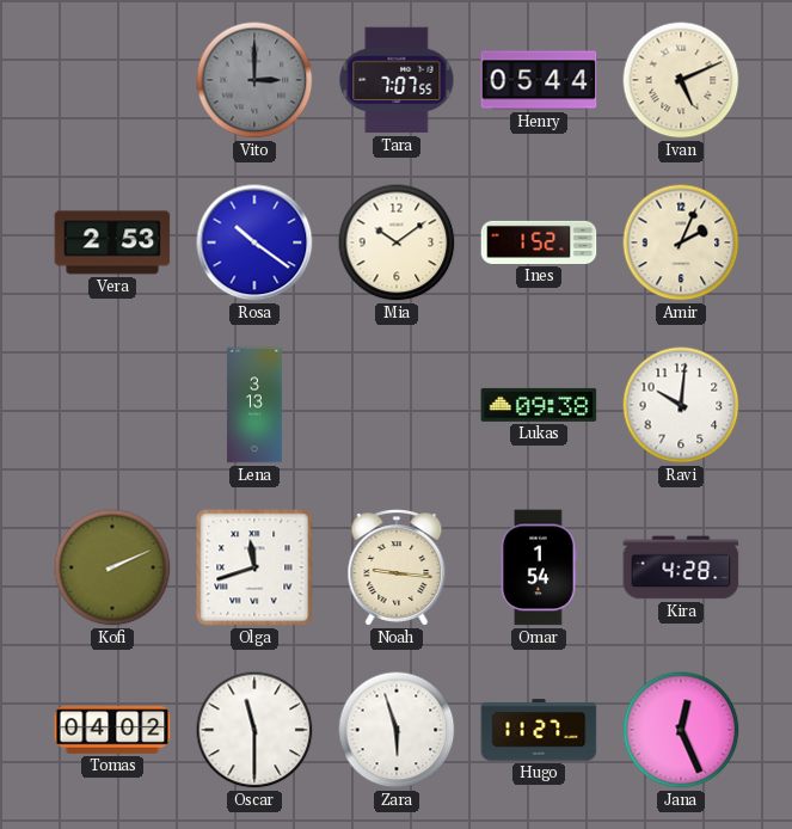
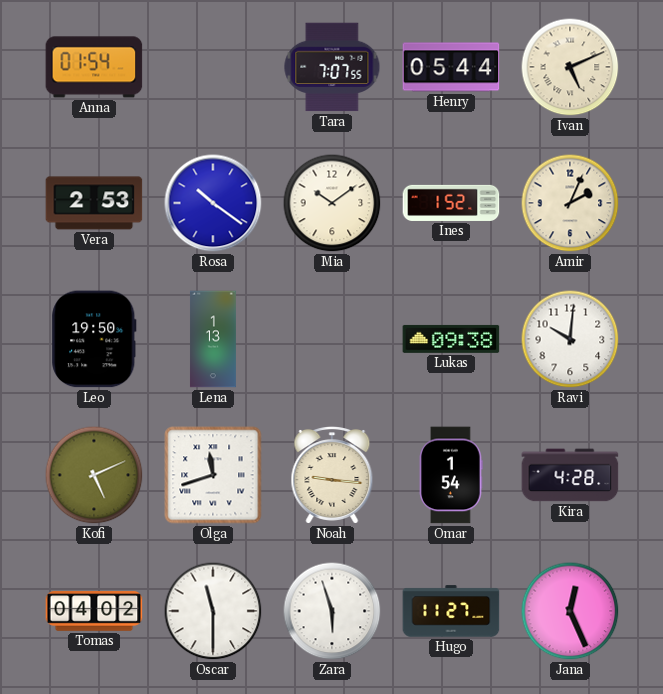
Anna: none -> 01:54 (94, 67)
Vito: 3:00 -> none (254, 80)
Leo: none -> 19:50 (94, 339)
Lena: 3:13 -> 1:13 (213, 339)
Kofi: 2:11 -> 5:11 (94, 475)
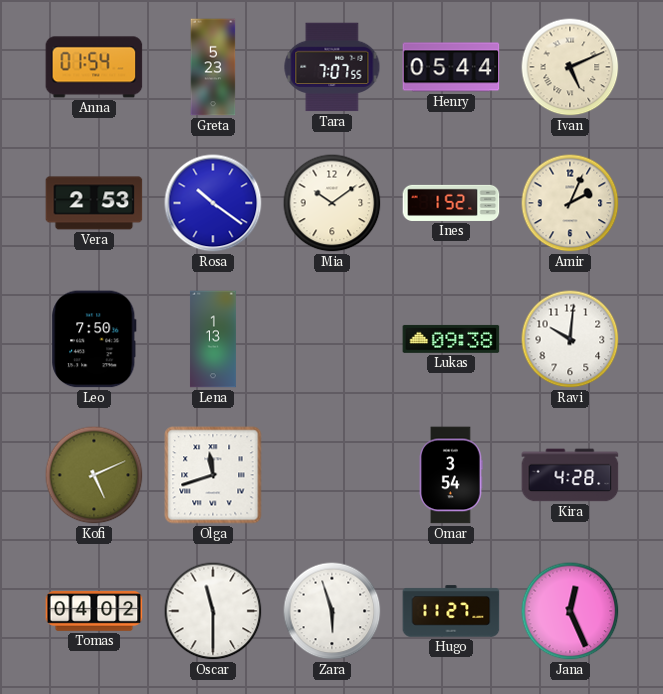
Greta: none -> 5:23 (213, 67)
Leo: 19:50 -> 7:50 (94, 339)
Noah: 9:16 -> none (332, 476)
Omar: 1:54 -> 3:54 (451, 475)
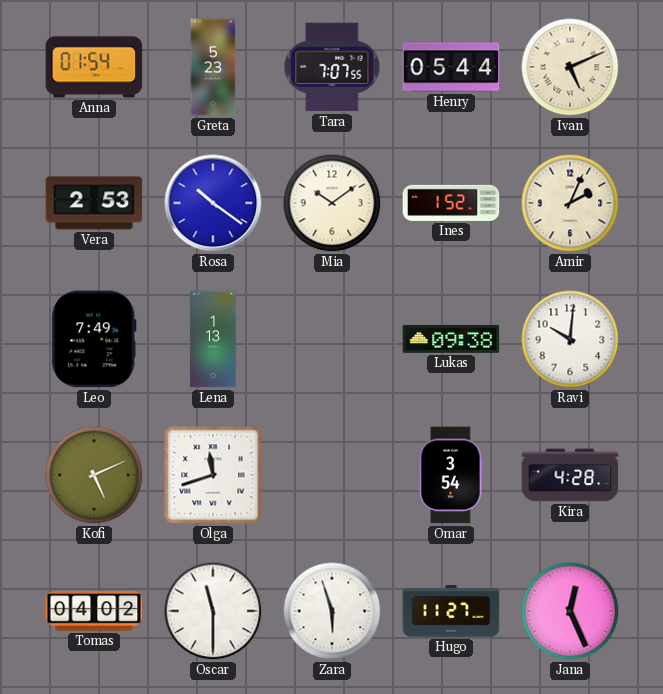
Leo: 7:50 -> 7:49 (94, 339)
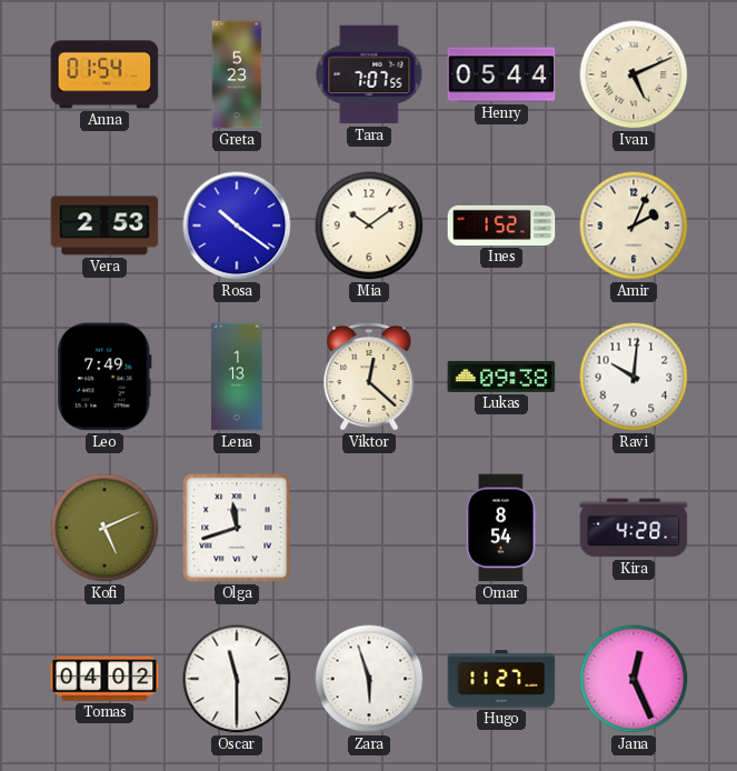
Viktor: none -> 12:22 (369, 378)
Omar: 3:54 -> 8:54 (501, 528)
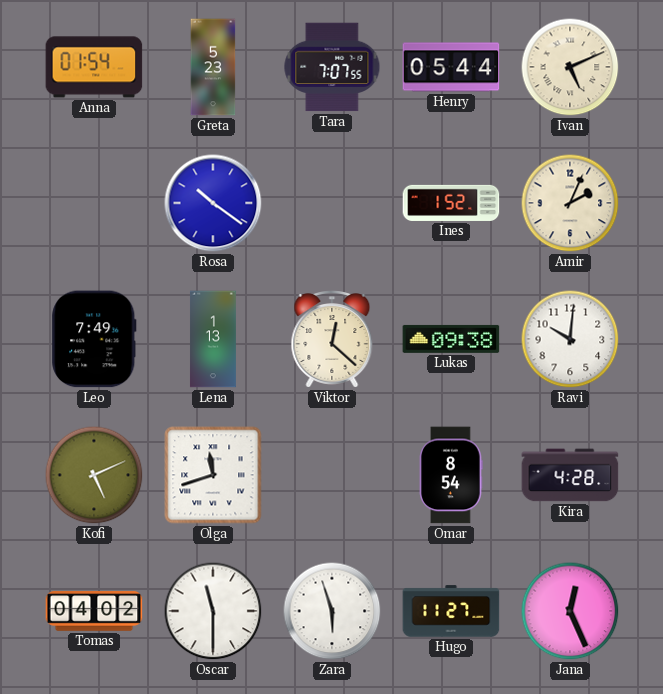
Vera: 2:53 -> none (104, 226)
Mia: 10:09 -> none (369, 226)
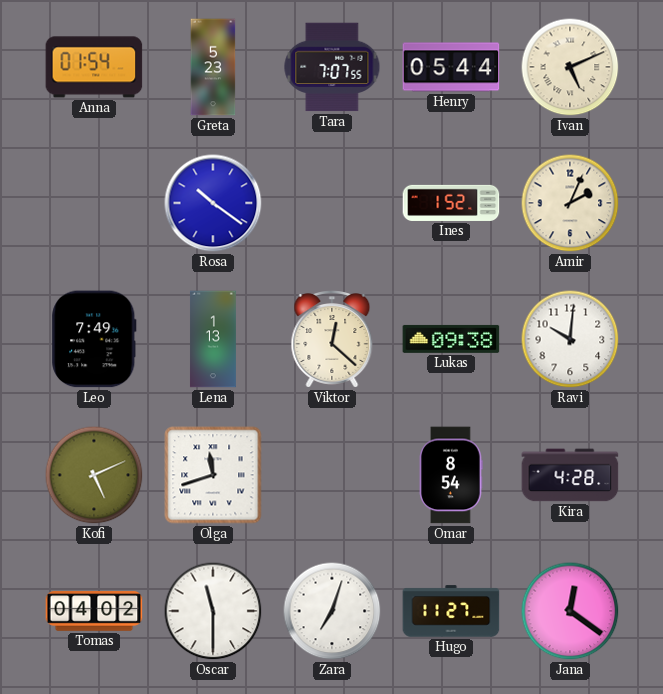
Zara: 5:57 -> 7:03 (332, 611)
Jana: 12:26 -> 12:21 (570, 611)
